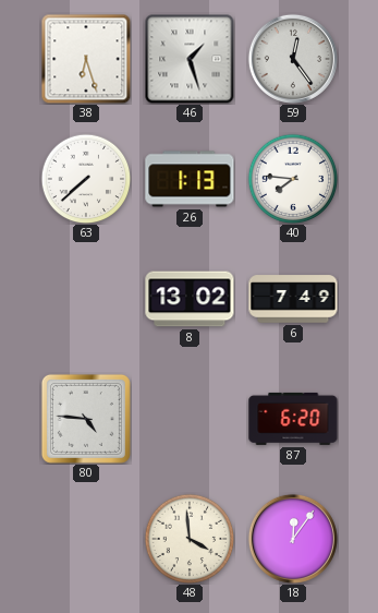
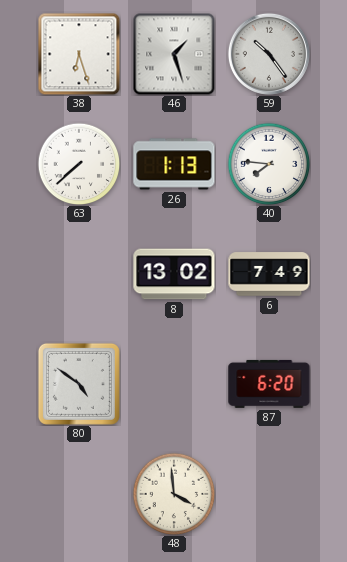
59: 12:24 -> 10:24 (269, 54)
80: 4:46 -> 4:51 (79, 384)
18: 12:06 -> none (293, 539)
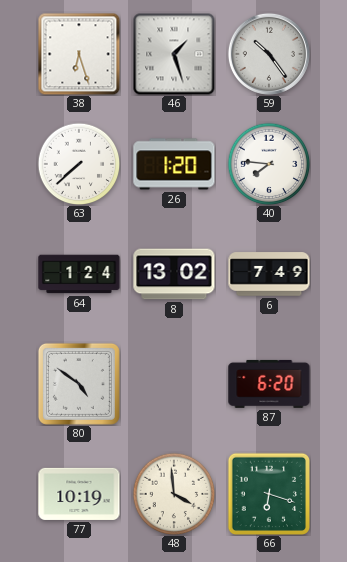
26: 1:13 -> 1:20 (174, 164)
64: none -> 1:24 (79, 274)
77: none -> 10:19 (79, 494)
66: none -> 6:18 (268, 493)
